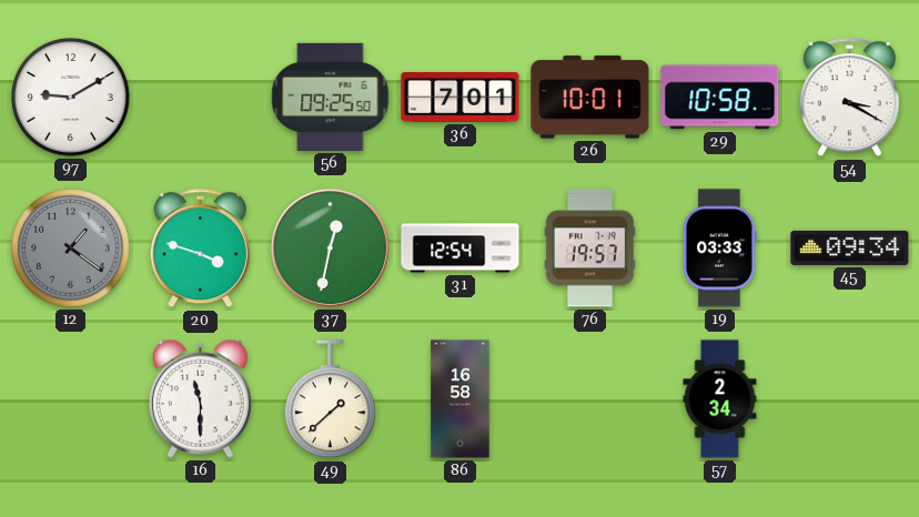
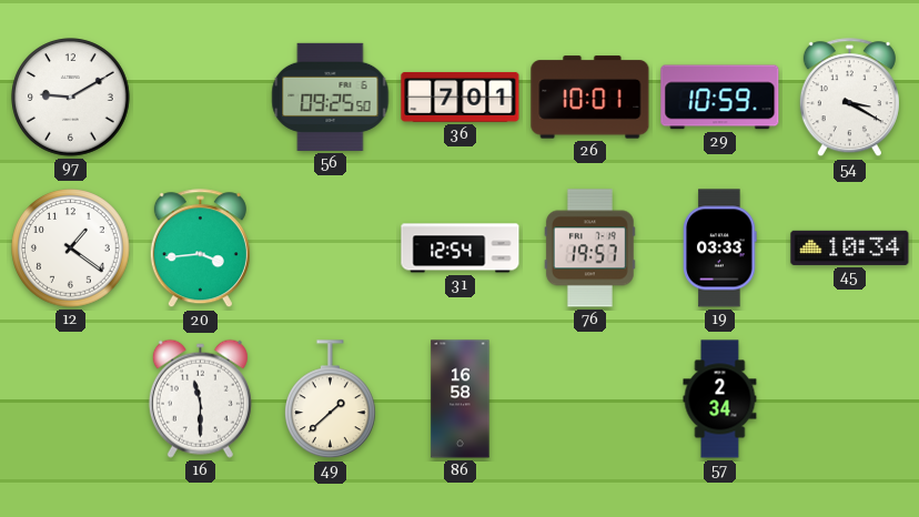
29: 10:58 -> 10:59 (720, 98)
12 dial: grey -> white (71, 249)
20: 3:48 -> 3:44 (200, 249)
37: 12:32 -> none (330, 247)
45: 09:34 -> 10:34 (850, 247)
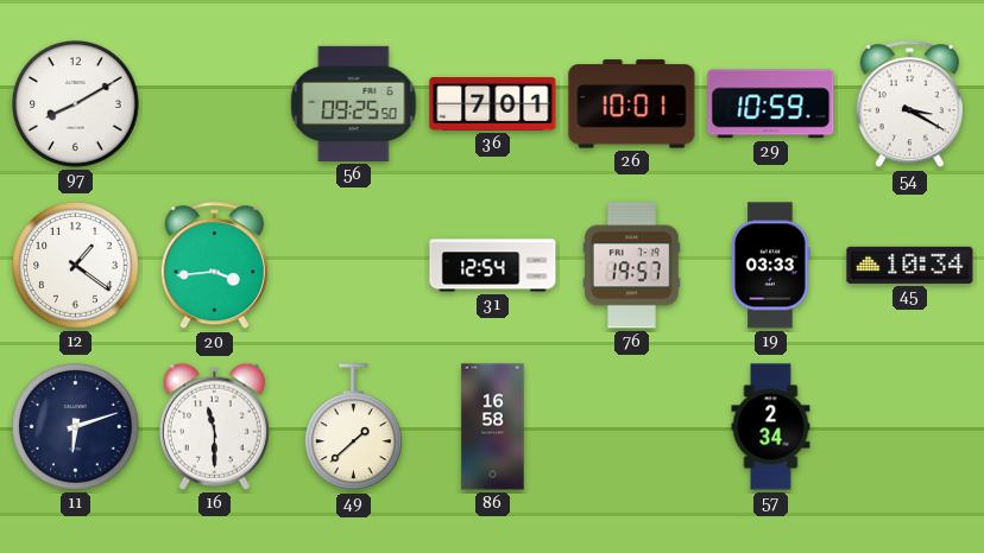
97: 9:10 -> 8:10 (76, 104)
11: none -> 6:12 (76, 427)
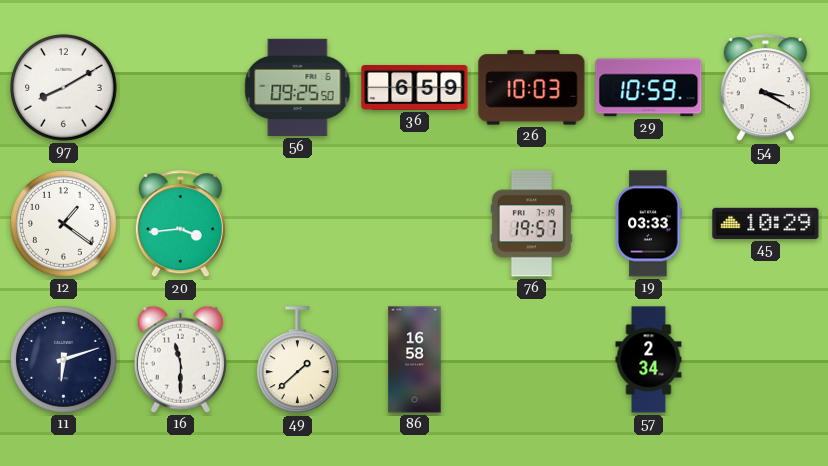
36: 7:01 -> 6:59 (415, 87)
26: 10:01 -> 10:03 (532, 88)
31: 12:54 -> none (493, 266)
45: 10:34 -> 10:29 (766, 223)
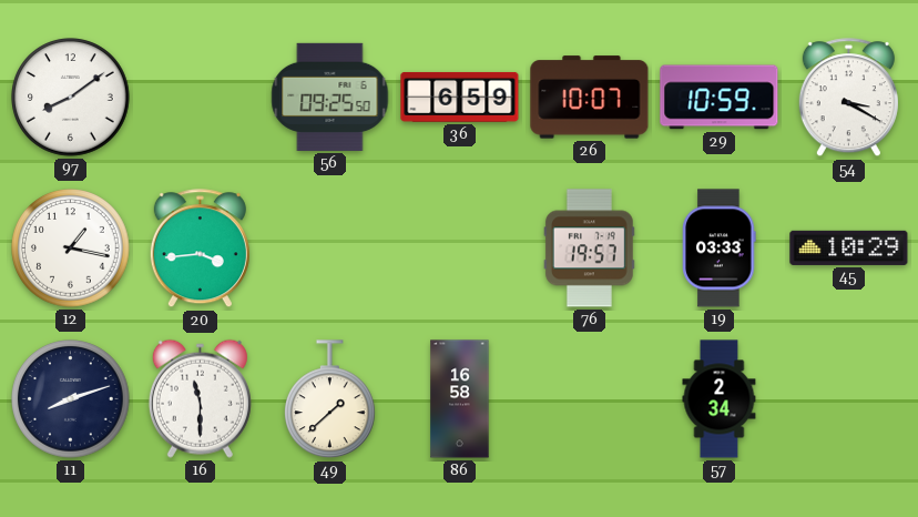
97: 8:10 -> 8:09 (71, 98)
26: 10:03 -> 10:07 (590, 98)
12: 1:21 -> 1:17 (71, 249)
11: 6:12 -> 8:12 (71, 399)
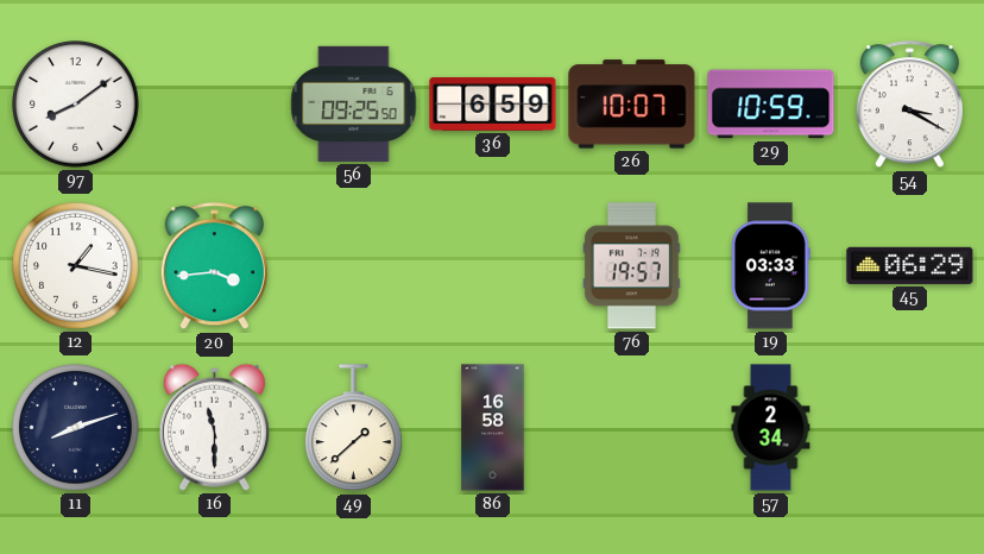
45: 10:29 -> 06:29 (910, 265)
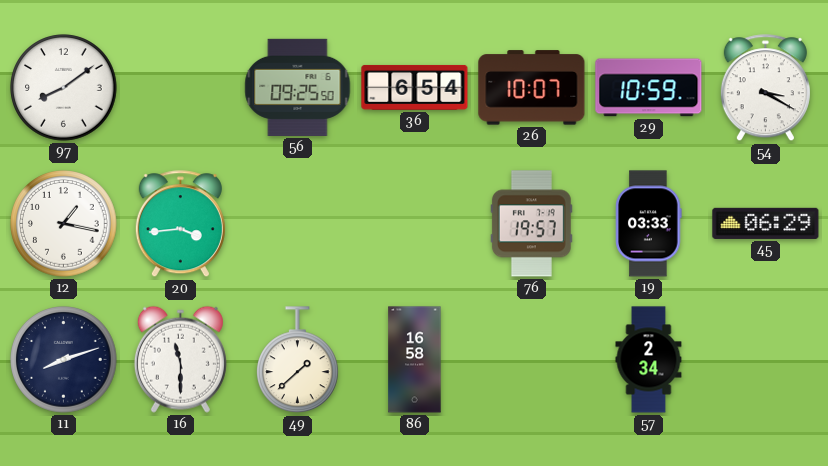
36: 6:59 -> 6:54 (415, 87)
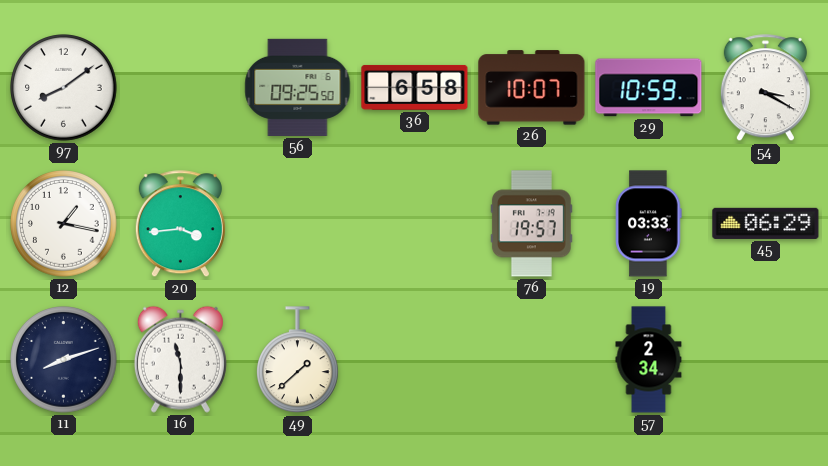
36: 6:54 -> 6:58 (415, 87)
86: 16:58 -> none (415, 360)
